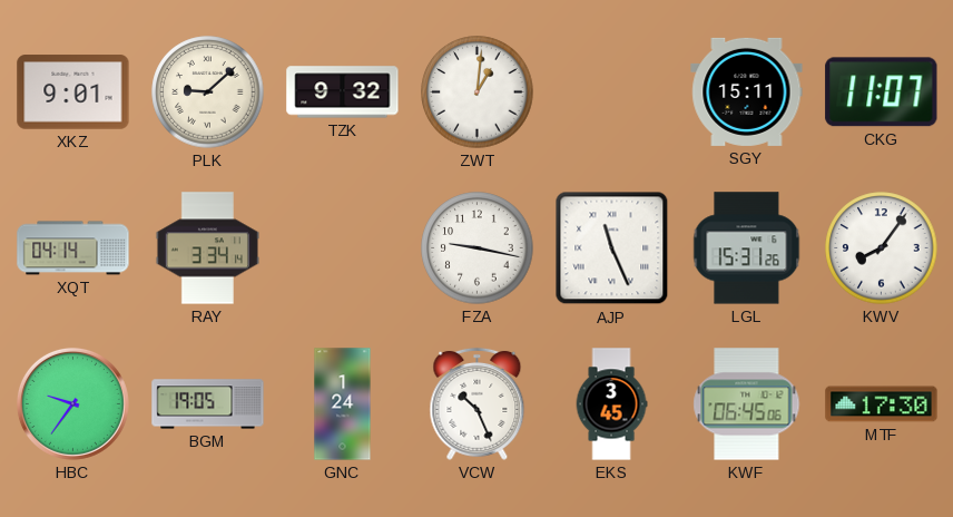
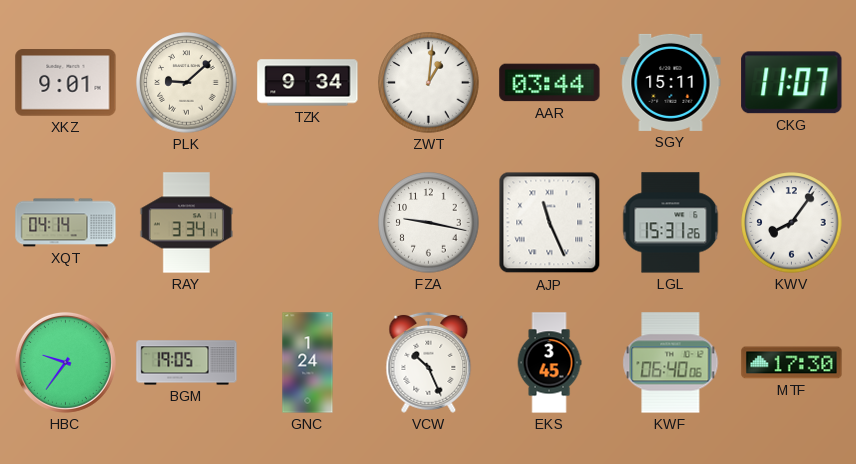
TZK: 9:32 -> 9:34 (308, 83)
AAR: none -> 03:44 (550, 83)
KWF: 06:45 -> 06:40 (671, 363)
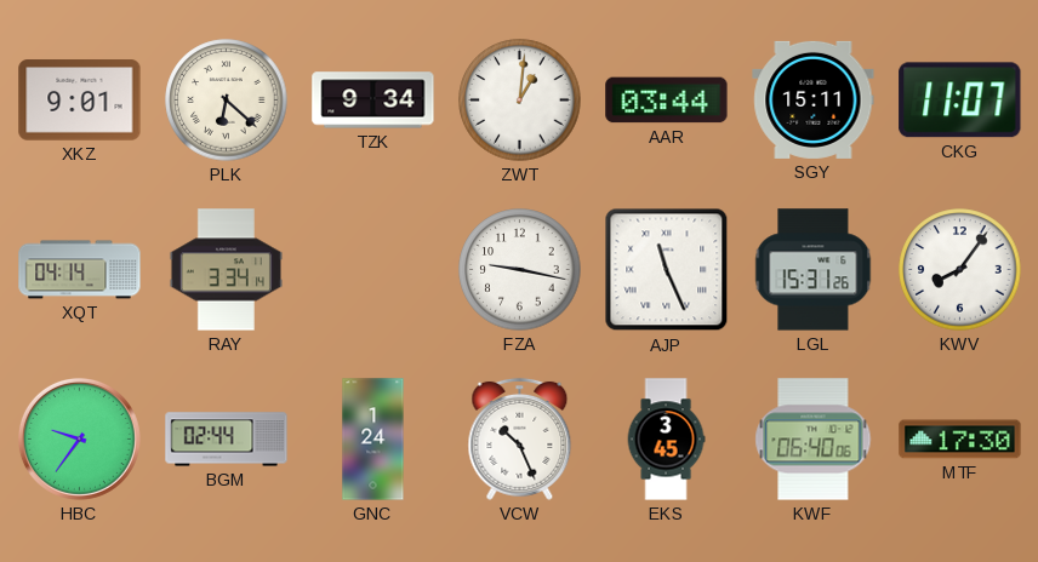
PLK: 9:08 -> 6:22 (227, 101)
BGM: 19:05 -> 02:44 (227, 440)
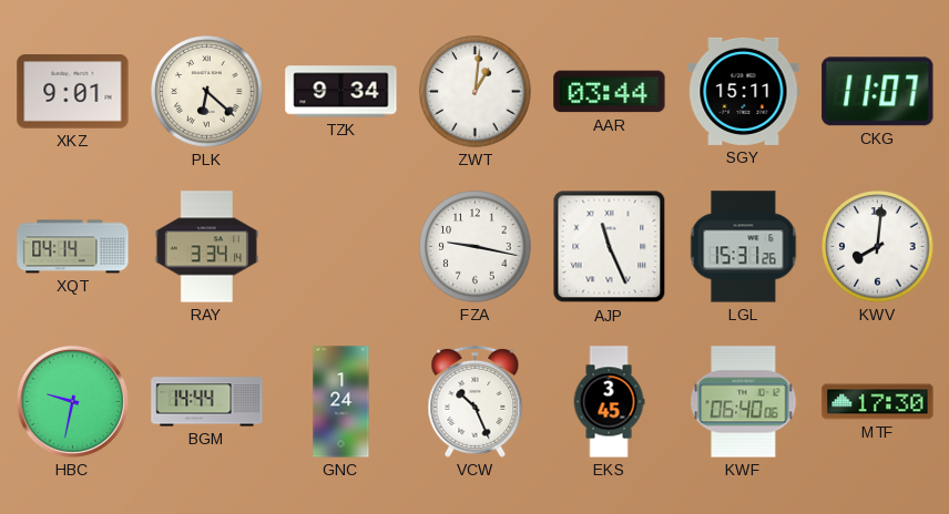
KWV: 8:06 -> 8:01 (878, 247)
HBC: 9:36 -> 9:32 (72, 401)
BGM: 02:44 -> 14:44 (207, 402)
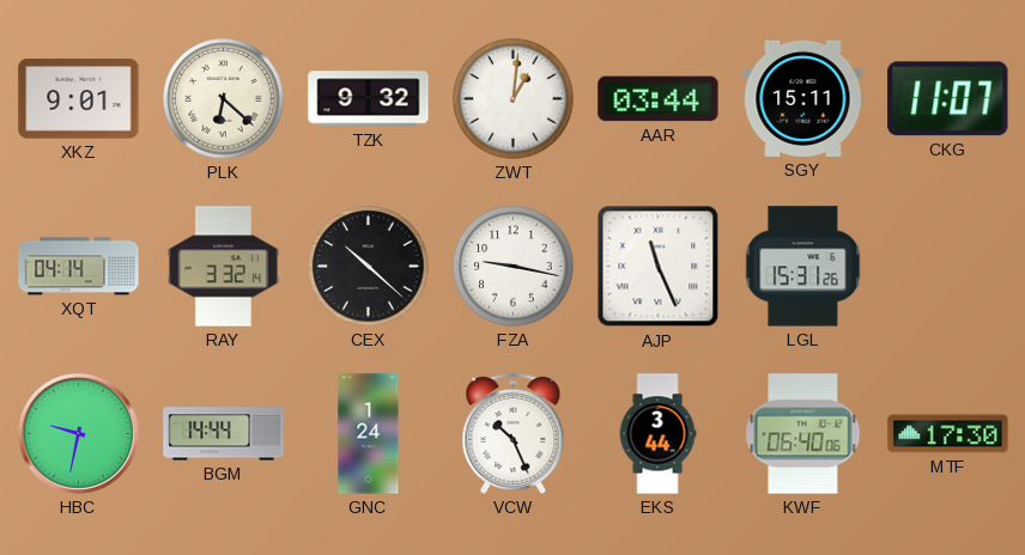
TZK: 9:34 -> 9:32 (369, 99)
RAY: 3:34 -> 3:32 (223, 267)
CEX: none -> 10:22 (369, 267)
KWV: 8:01 -> none (878, 247)
EKS: 3:45 -> 3:44 (657, 434)
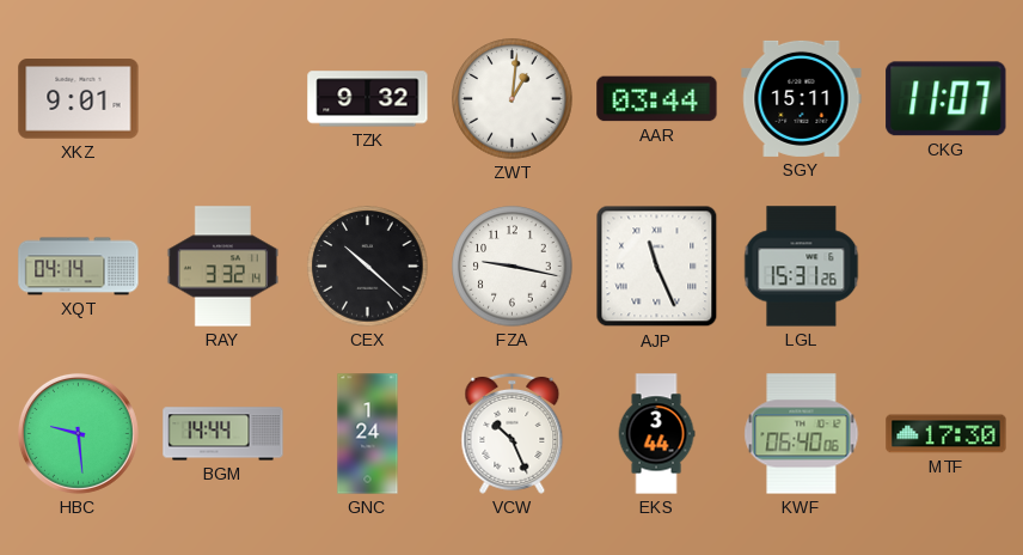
PLK: 6:22 -> none (224, 99)
HBC: 9:32 -> 9:29 (78, 433)
